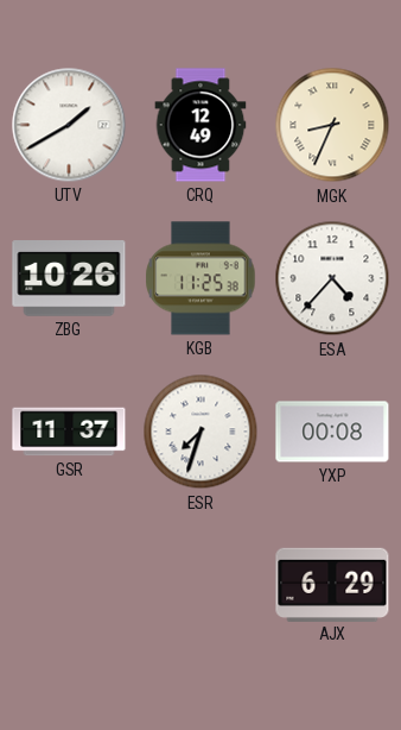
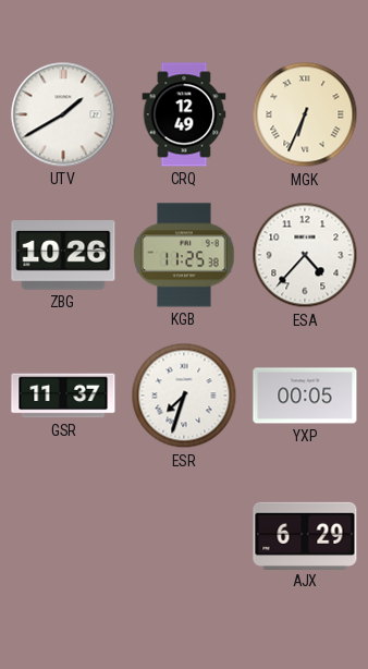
MGK: 8:34 -> 6:34 (305, 114)
YXP: 00:08 -> 00:05 (305, 396)
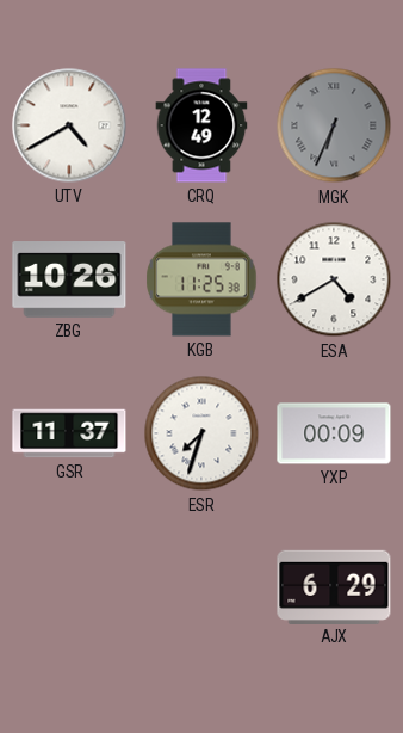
UTV: 1:40 -> 4:40 (69, 125)
MGK dial: cream -> grey (334, 125)
ESA: 4:37 -> 4:40 (334, 279)
YXP: 00:05 -> 00:09 (334, 433)
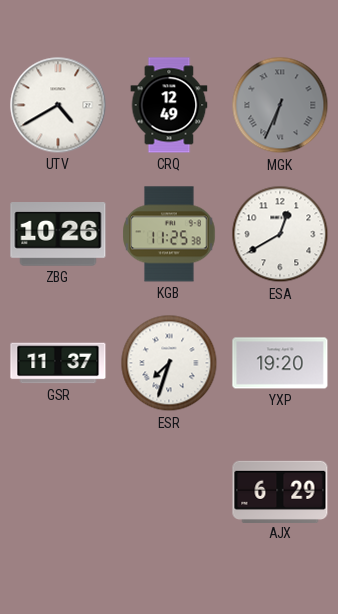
ESA: 4:40 -> 12:40 (280, 234)
YXP: 00:09 -> 19:20 (280, 363)
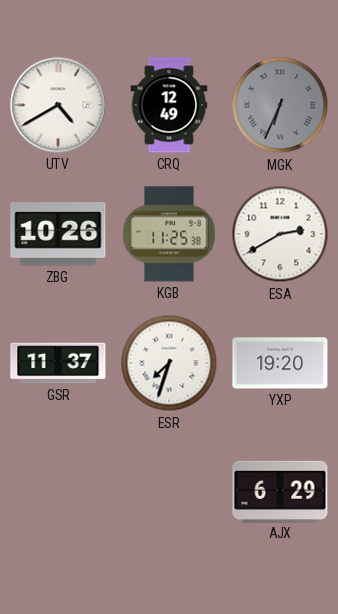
ESA: 12:40 -> 2:40 (280, 234)
